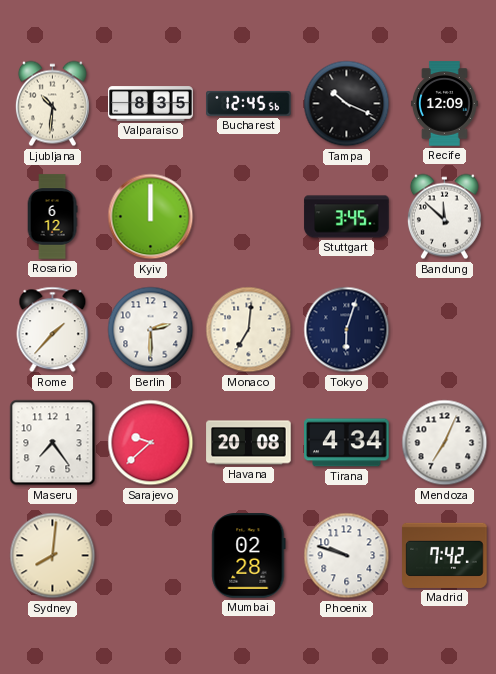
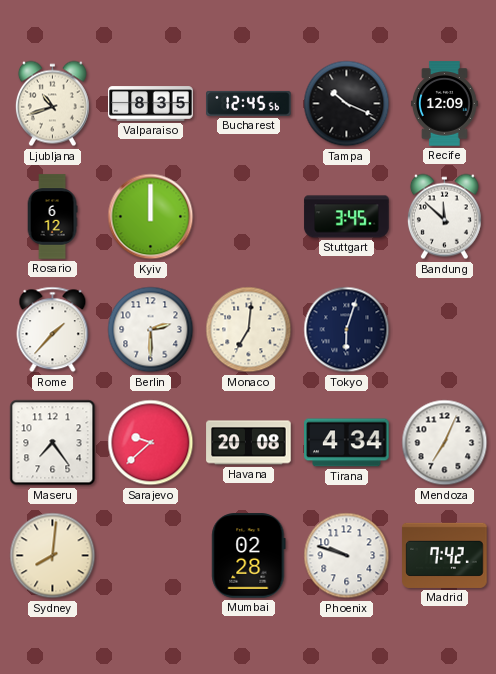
Ljubljana: 10:31 -> 10:42 (52, 104)
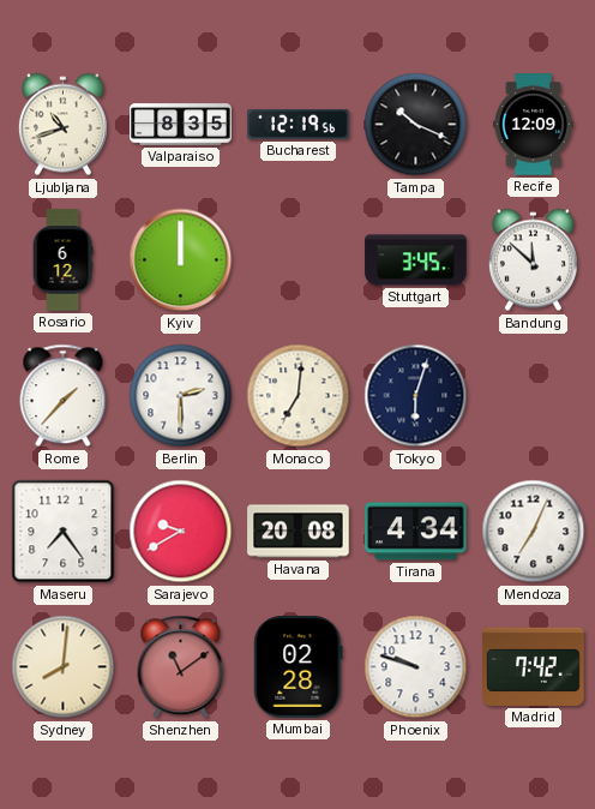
Bucharest: 12:45 -> 12:19 (299, 124)
Sarajevo: 9:38 -> 9:40 (181, 532)
Shenzhen: none -> 11:09 (181, 667)
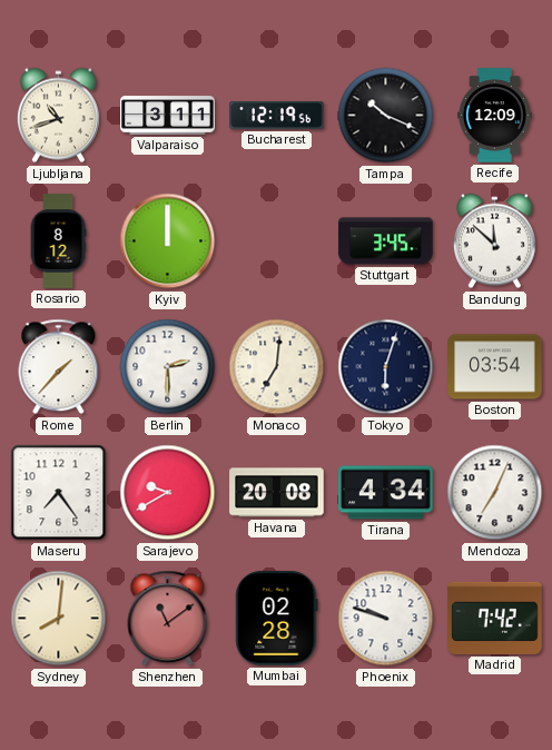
Valparaiso: 8:35 -> 3:11 (168, 116)
Rosario: 6:12 -> 8:12 (58, 241)
Boston: none -> 03:54 (495, 367)
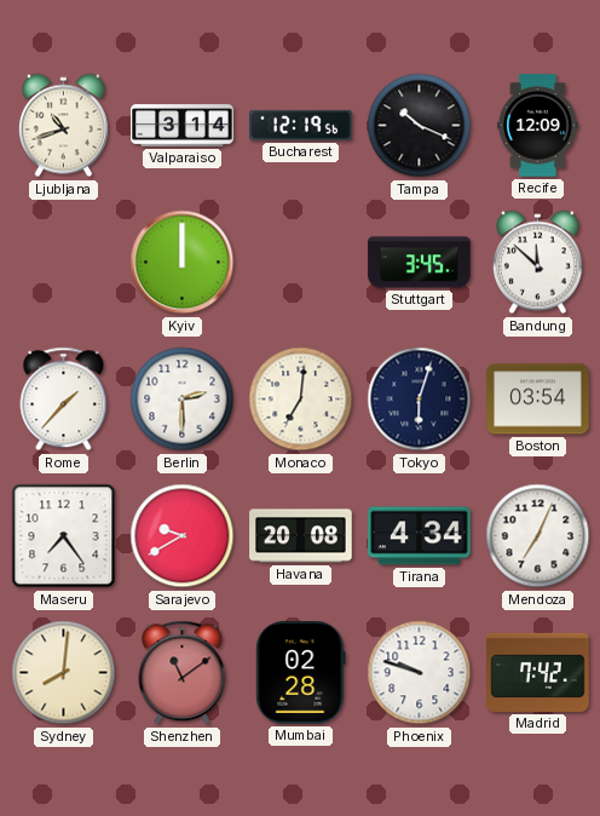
Valparaiso: 3:11 -> 3:14 (183, 126)
Rosario: 8:12 -> none (58, 241)
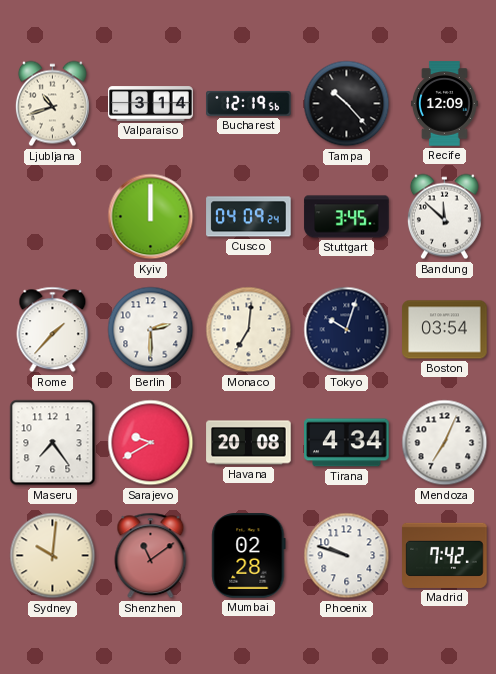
Tampa: 10:19 -> 10:23 (347, 104)
Cusco: none -> 04:09 (249, 217)
Tokyo: 6:03 -> 10:03 (347, 330)
Sydney: 8:01 -> 10:01 (53, 556)
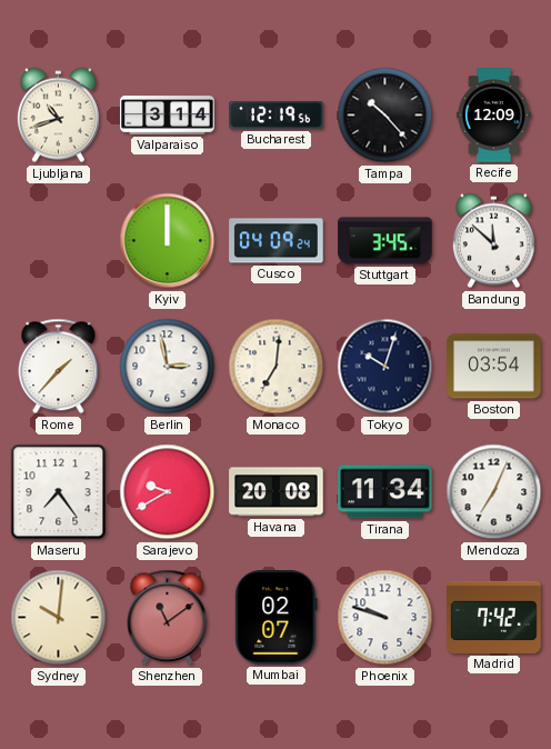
Berlin: 2:30 -> 2:58 (168, 367)
Tirana: 4:34 -> 11:34 (385, 492)
Mumbai: 02:28 -> 02:07 (277, 618)
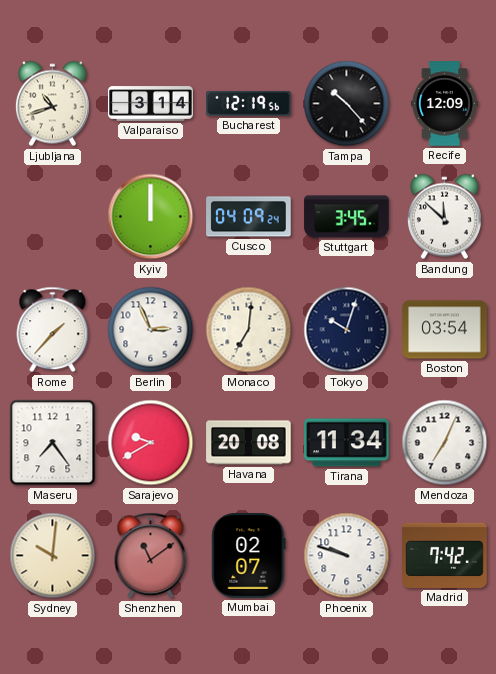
Berlin: 2:58 -> 2:56 (151, 330)
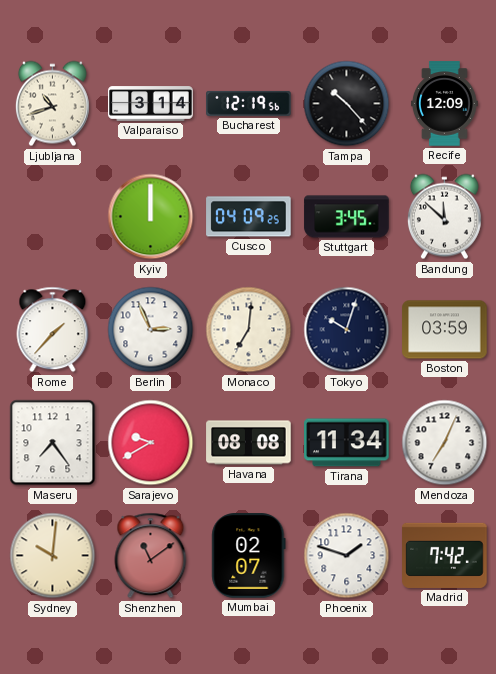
Cusco: 04:09:24 -> 04:09:25 (249, 217)
Boston: 03:54 -> 03:59 (445, 330)
Havana: 20:08 -> 08:08 (249, 443)
Phoenix: 9:48 -> 1:48 (347, 556)
